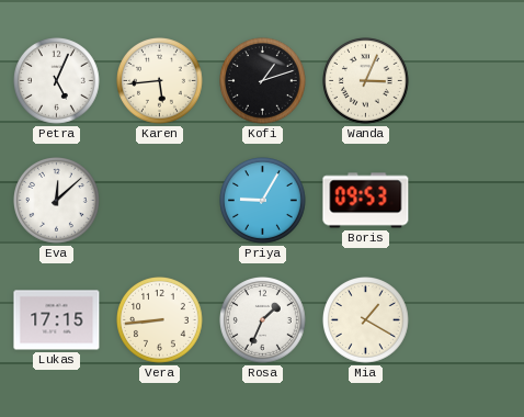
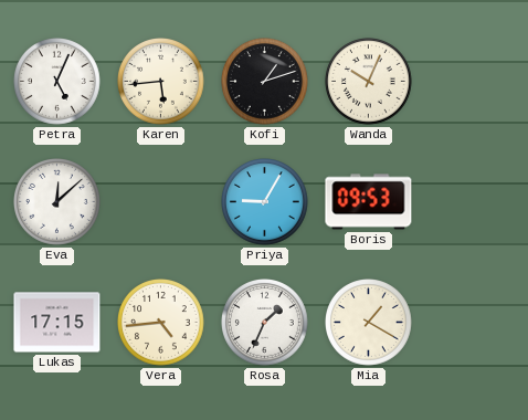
Wanda: 3:04 -> 10:04 (369, 82)
Vera: 8:44 -> 4:44 (161, 323)
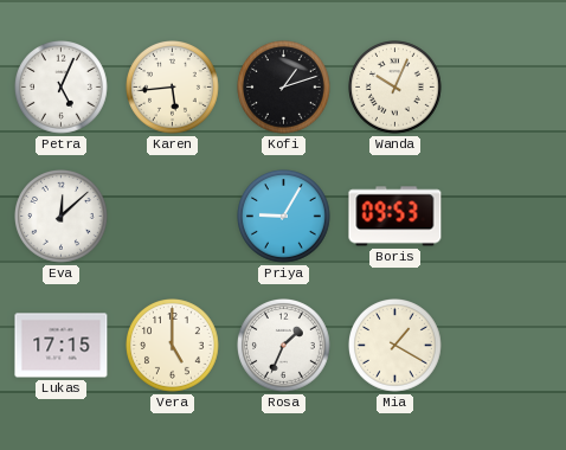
Vera: 4:44 -> 5:00 (173, 346)
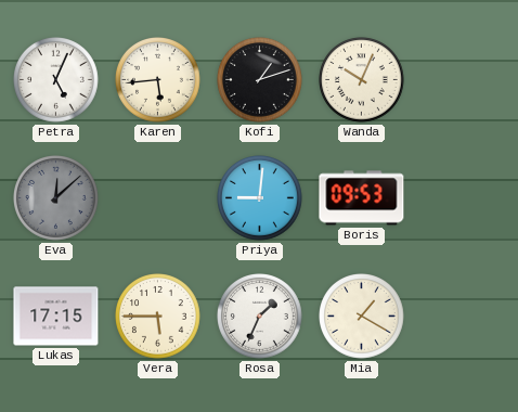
Eva dial: white -> grey (56, 198)
Priya: 9:05 -> 9:01 (260, 198)
Vera: 5:00 -> 5:45 (158, 317)
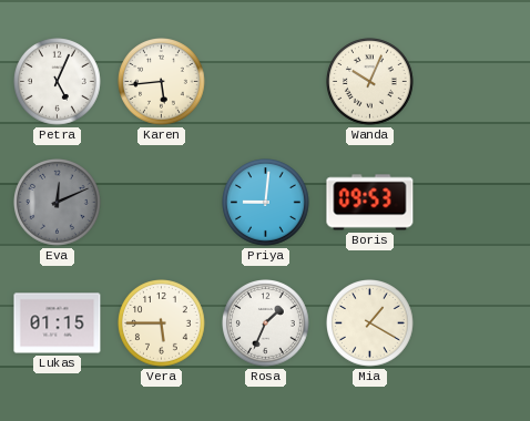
Kofi: 1:12 -> none (260, 80)
Eva: 12:08 -> 12:11 (58, 203)
Lukas: 17:15 -> 01:15 (58, 324)
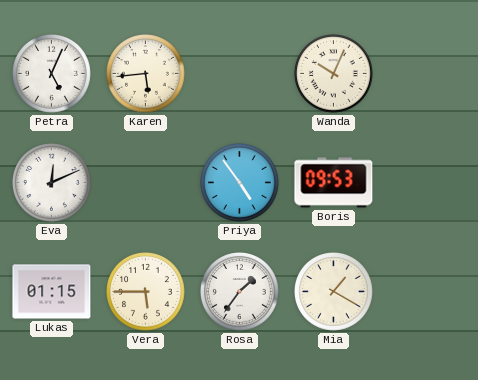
Eva dial: grey -> white (52, 183)
Priya: 9:01 -> 4:54 (240, 183)
Rosa: 1:34 -> 1:36 (240, 292)
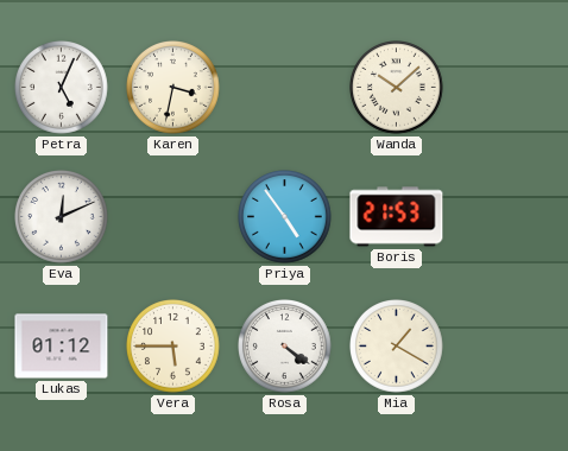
Karen: 5:44 -> 3:32 (173, 88)
Wanda: 10:04 -> 10:08 (397, 88)
Boris: 09:53 -> 21:53 (397, 217)
Lukas: 01:15 -> 01:12 (62, 347)
Rosa: 1:36 -> 4:21 (285, 347)
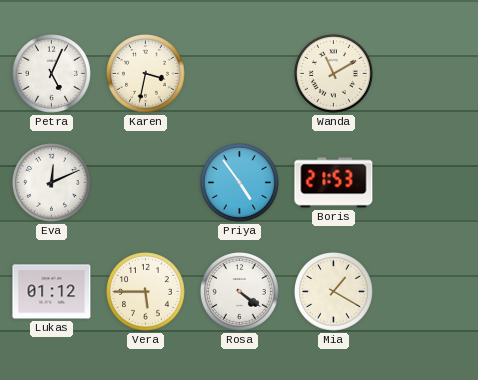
Wanda: 10:08 -> 11:10 (334, 74)
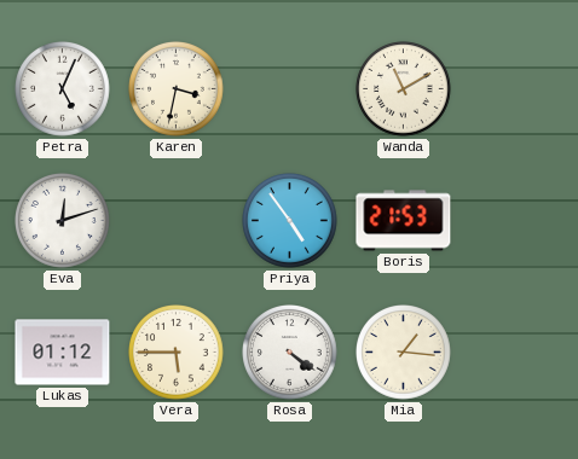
Eva: 12:11 -> 12:12 (63, 221)
Mia: 1:20 -> 1:16 (404, 353)
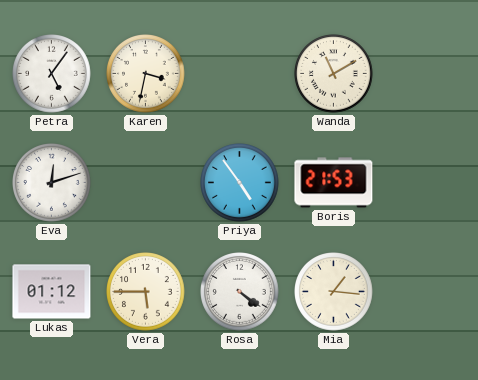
Petra: 5:04 -> 5:06 (52, 74)
